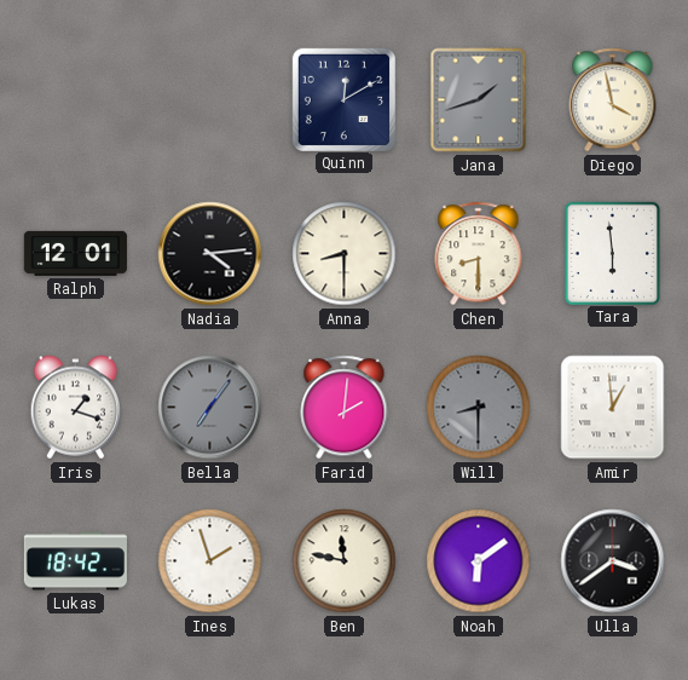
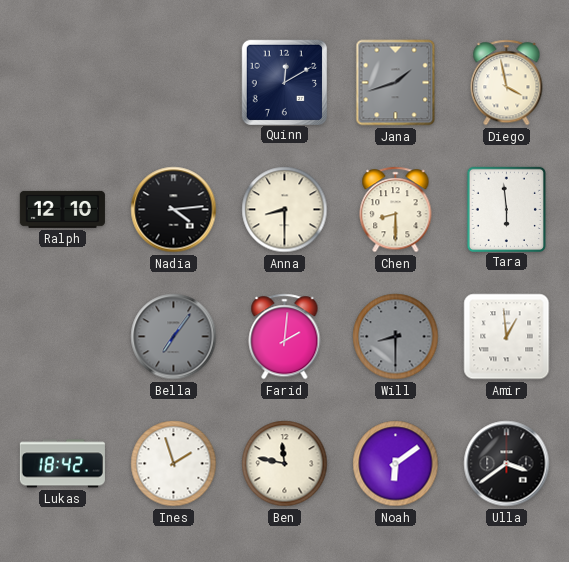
Ralph: 12:01 -> 12:10 (62, 209)
Iris: 1:18 -> none (76, 408)
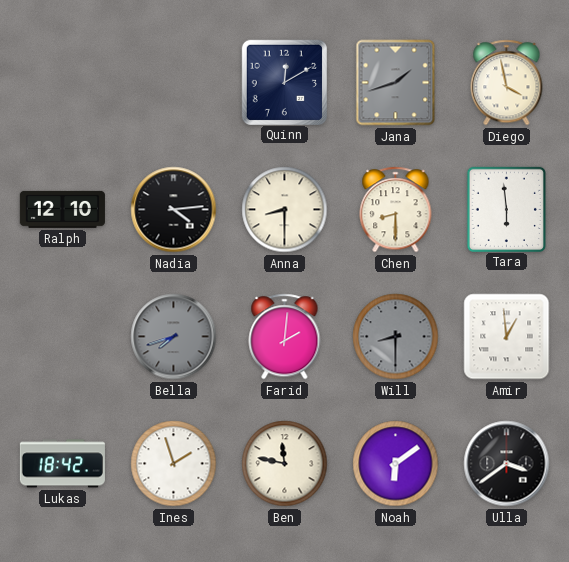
Bella: 7:06 -> 7:42 (174, 337)
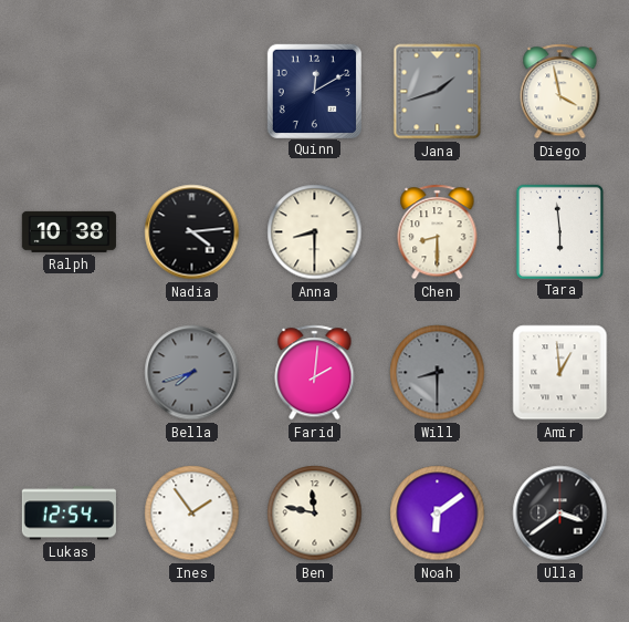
Ralph: 12:10 -> 10:38 (69, 231)
Lukas: 18:42 -> 12:54 (69, 514)
Ines: 1:57 -> 1:54 (192, 514)
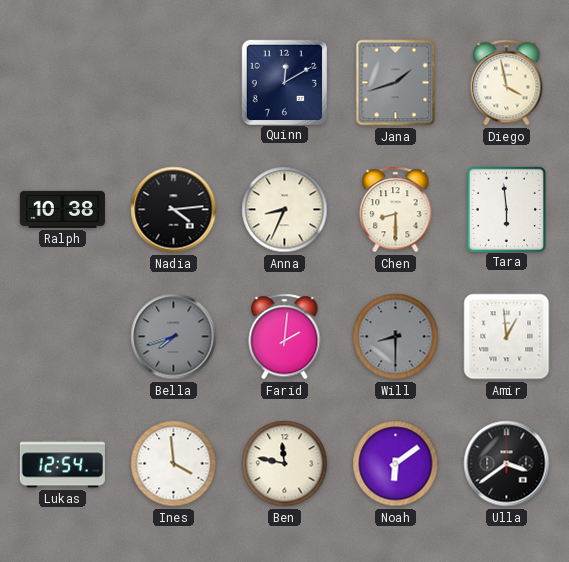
Anna: 8:30 -> 8:34 (285, 210)
Ines: 1:54 -> 3:59 (174, 464)
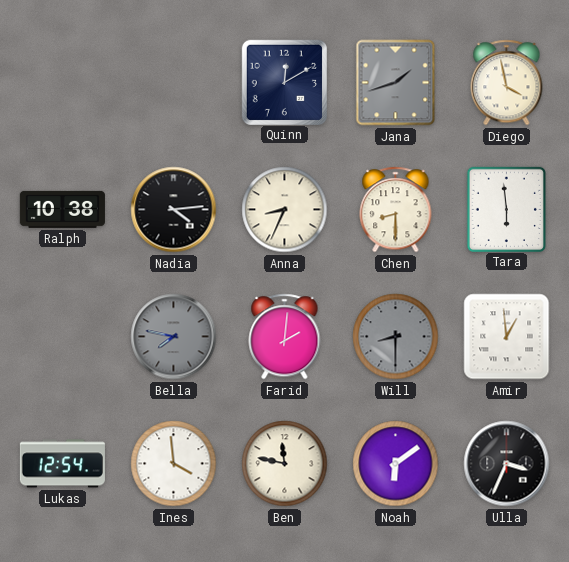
Bella: 7:42 -> 7:47 (174, 337)
Ulla: 3:39 -> 3:34 (507, 464)
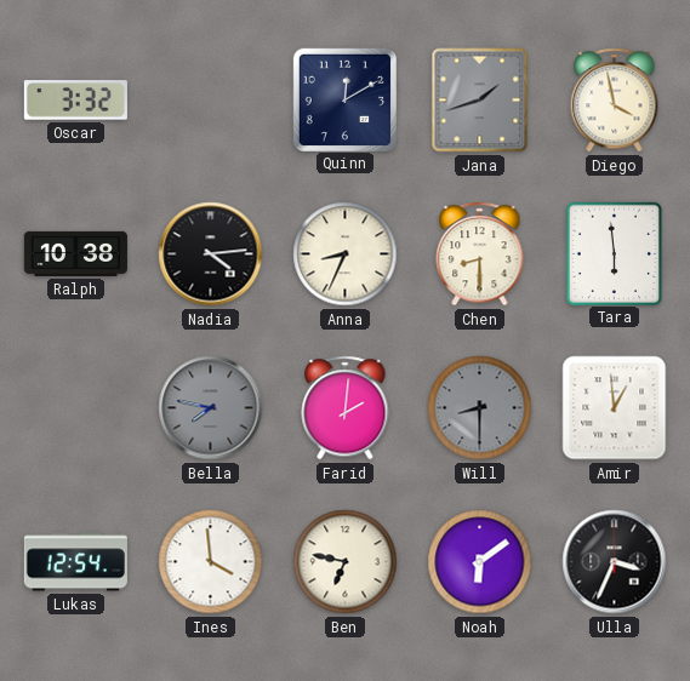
Oscar: none -> 3:32 (75, 101)
Ben: 11:47 -> 6:47 (346, 562)
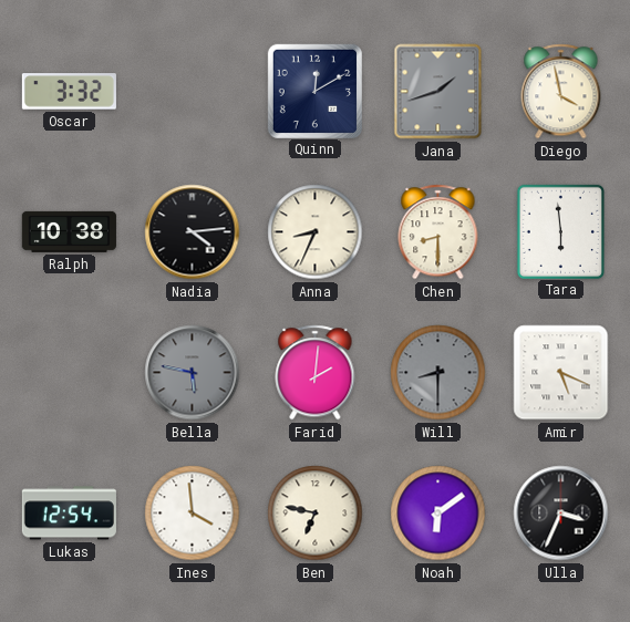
Bella: 7:47 -> 5:47 (193, 373)
Amir: 12:59 -> 5:19 (561, 373)
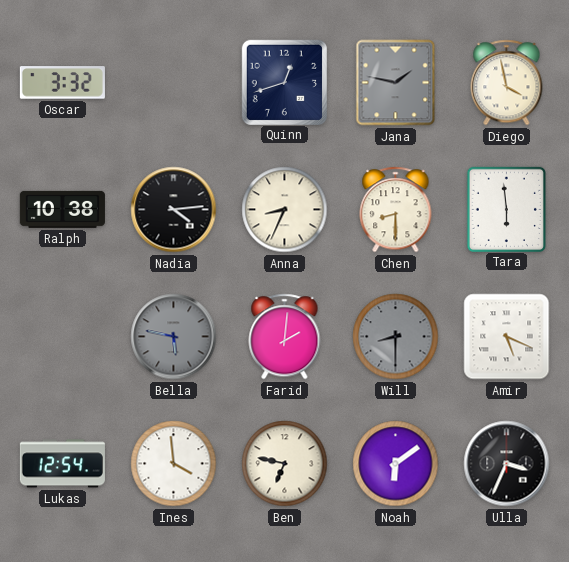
Quinn: 12:10 -> 12:42 (284, 82)
Jana: 1:42 -> 1:47 (396, 83)
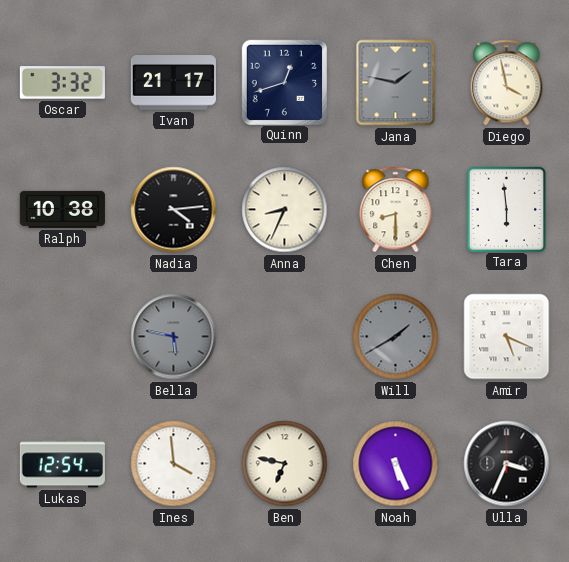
Ivan: none -> 21:17 (173, 83)
Farid: 2:01 -> none (285, 337)
Will: 8:30 -> 1:40 (396, 337)
Noah: 6:09 -> 5:26 (396, 464)
